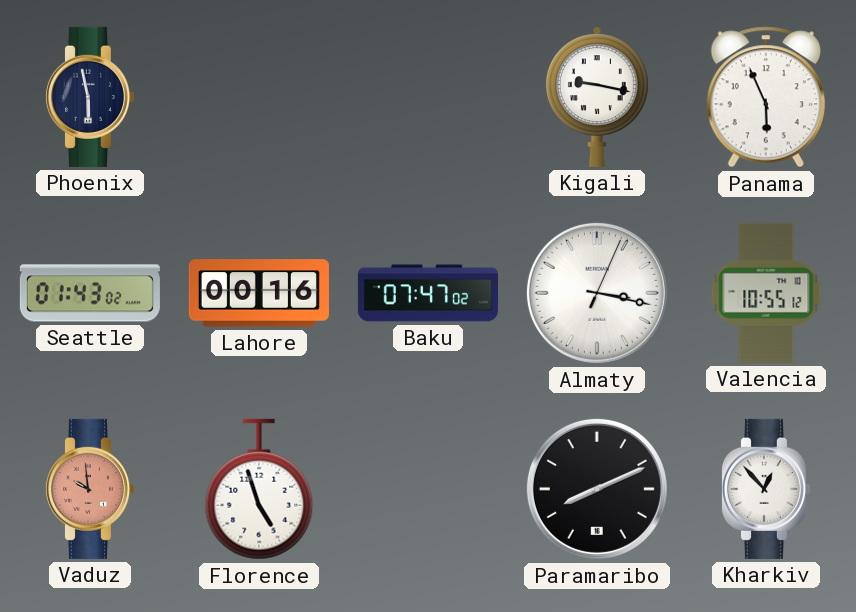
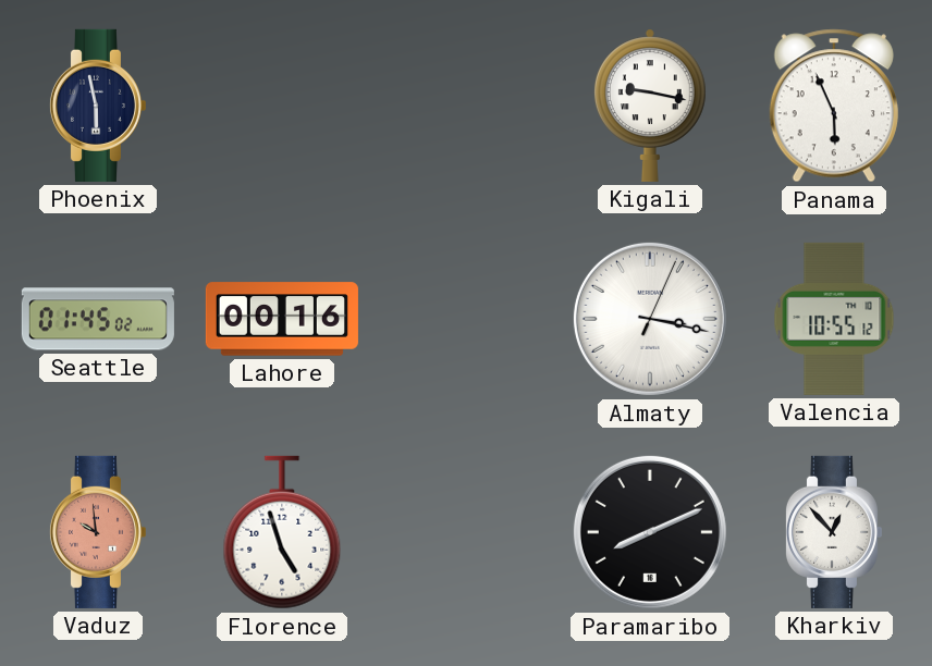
Seattle: 01:43 -> 01:45 (98, 319)
Baku: 07:47 -> none (428, 293)
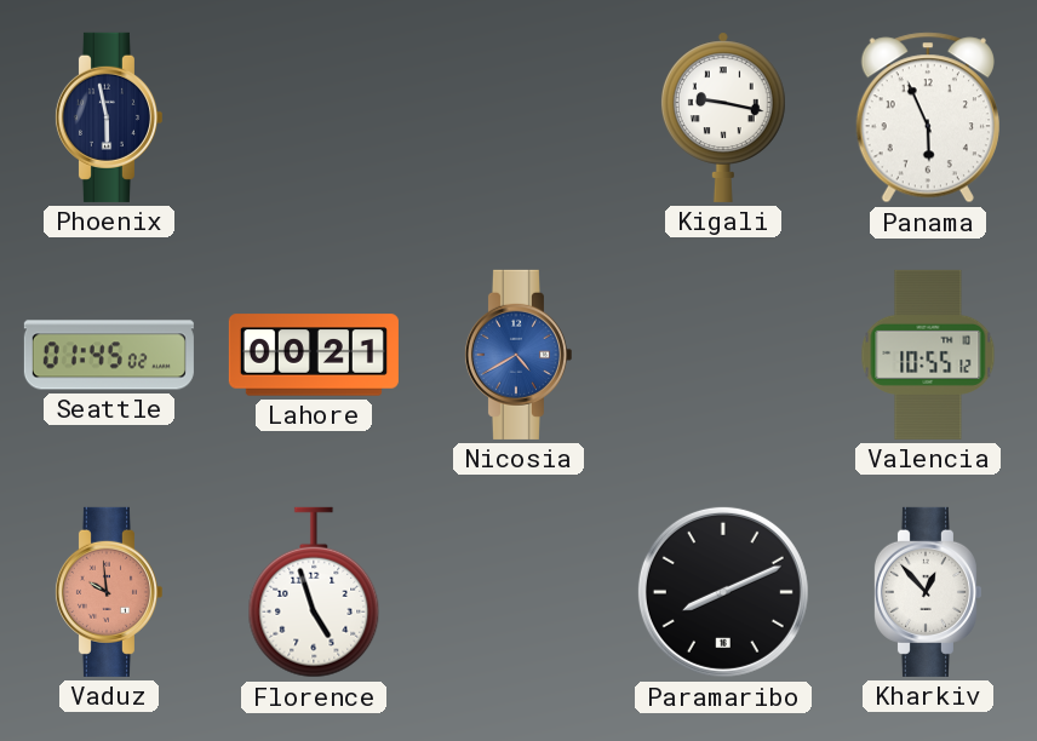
Lahore: 00:16 -> 00:21 (314, 355)
Nicosia: none -> 4:40 (517, 355)
Almaty: 3:17 -> none (650, 319)
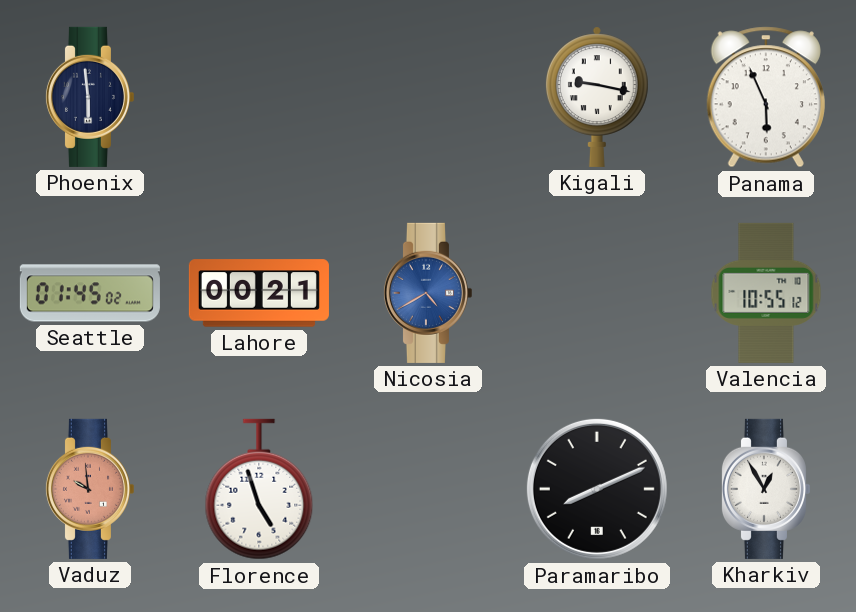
Phoenix: 5:58 -> 5:59 (89, 97)
Kharkiv: 12:53 -> 12:55 (765, 489)
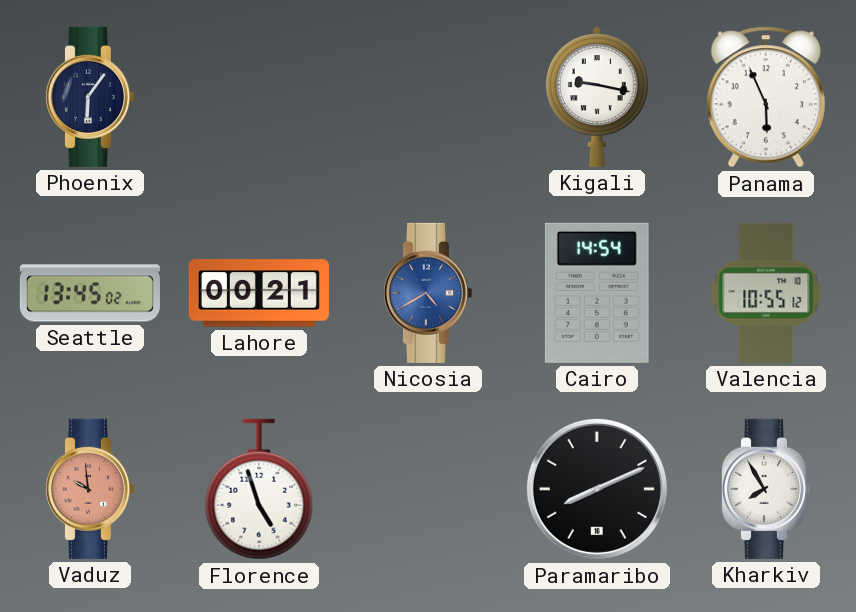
Phoenix: 5:59 -> 6:06 (89, 97)
Seattle: 01:45 -> 13:45 (90, 293)
Cairo: none -> 14:54 (597, 293)
Kharkiv: 12:55 -> 7:55 (765, 489)
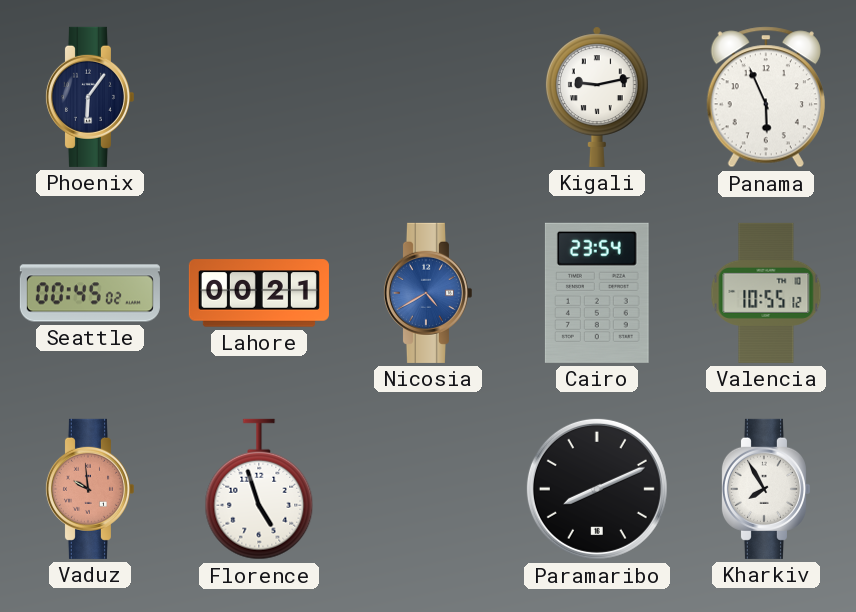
Kigali: 9:17 -> 9:13 (597, 97)
Seattle: 13:45 -> 00:45 (90, 293)
Cairo: 14:54 -> 23:54 (597, 293)
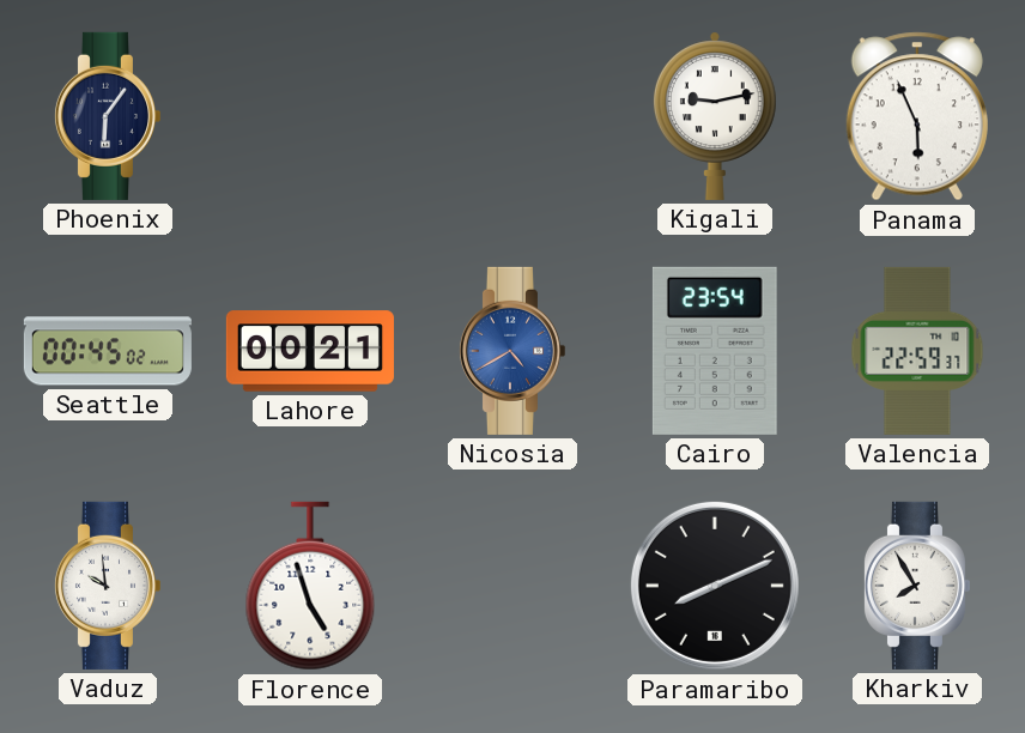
Valencia: 10:55 -> 22:59 (917, 351)
Vaduz dial: salmon -> white (107, 586)
